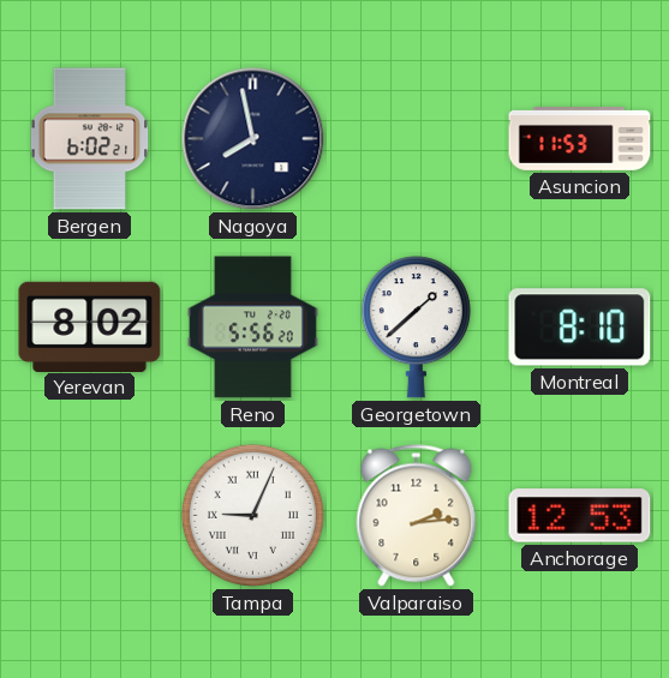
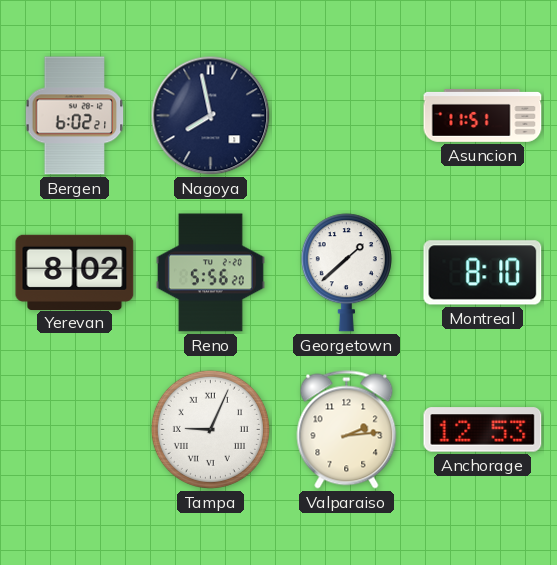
Asuncion: 11:53 -> 11:51 (483, 116)
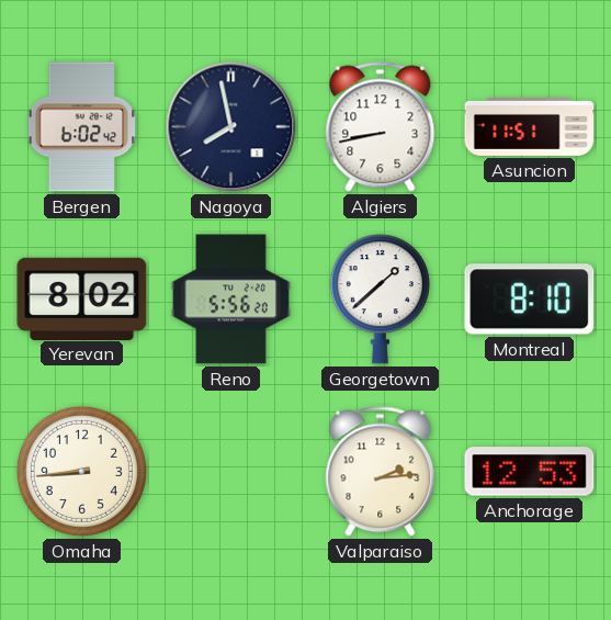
Bergen: 6:02:21 -> 6:02:42 (82, 127)
Algiers: none -> 8:43 (381, 127)
Omaha: none -> 8:44 (81, 471)
Tampa: 9:04 -> none (210, 429)
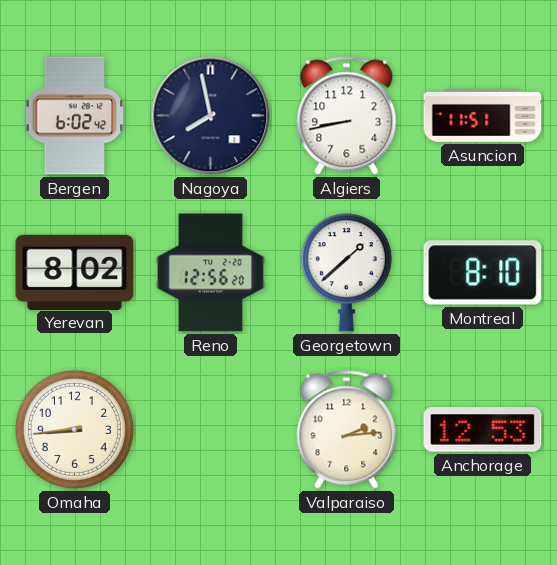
Reno: 5:56 -> 12:56 (210, 273)
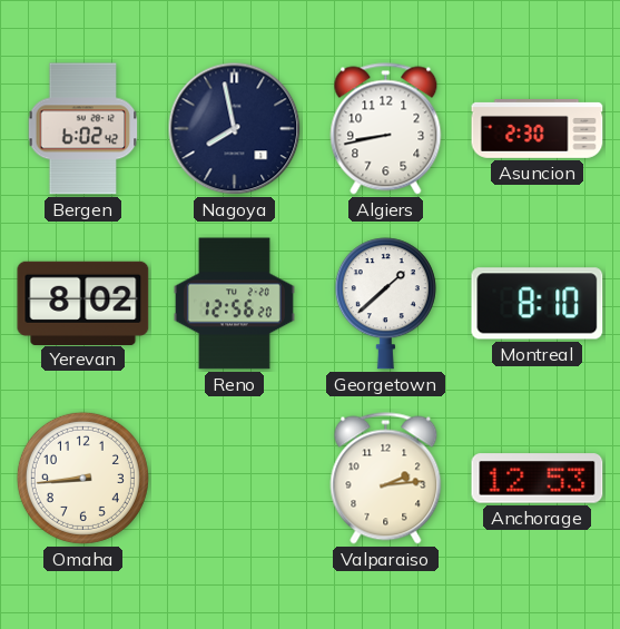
Asuncion: 11:51 -> 2:30 (538, 129)
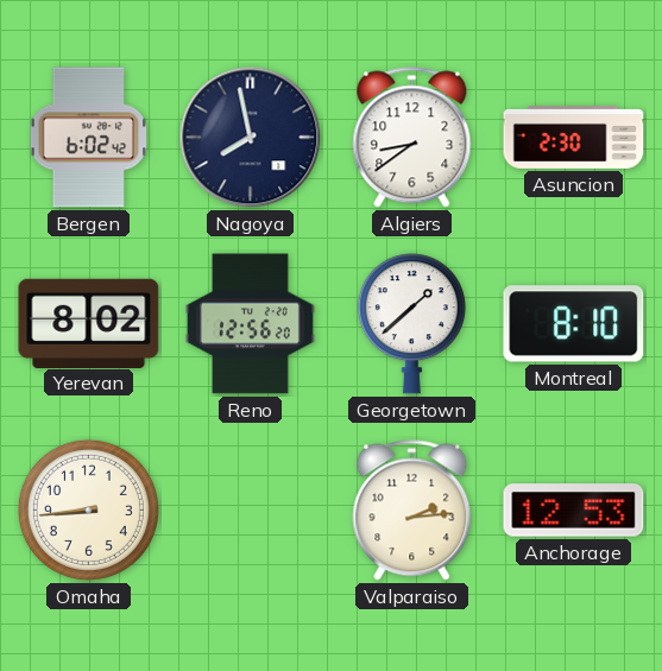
Algiers: 8:43 -> 8:39 (412, 138)
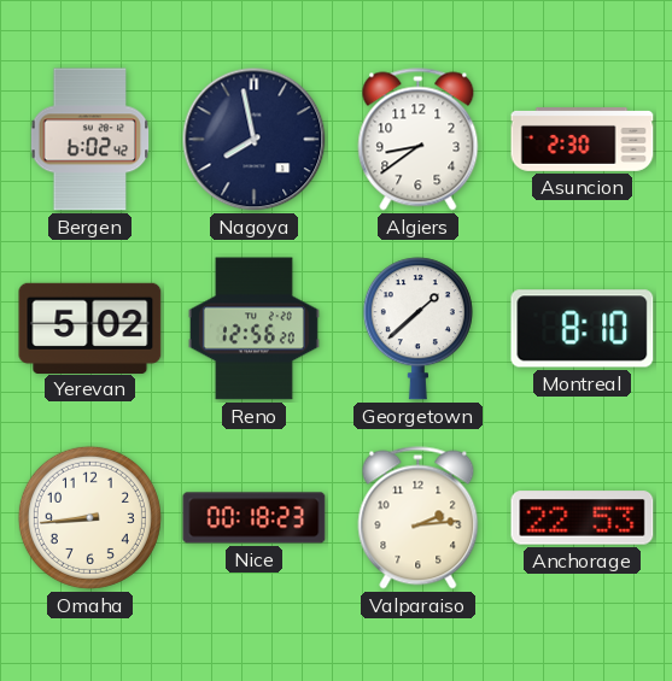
Yerevan: 8:02 -> 5:02 (90, 328)
Nice: none -> 00:18 (255, 518)
Anchorage: 12:53 -> 22:53 (583, 518)
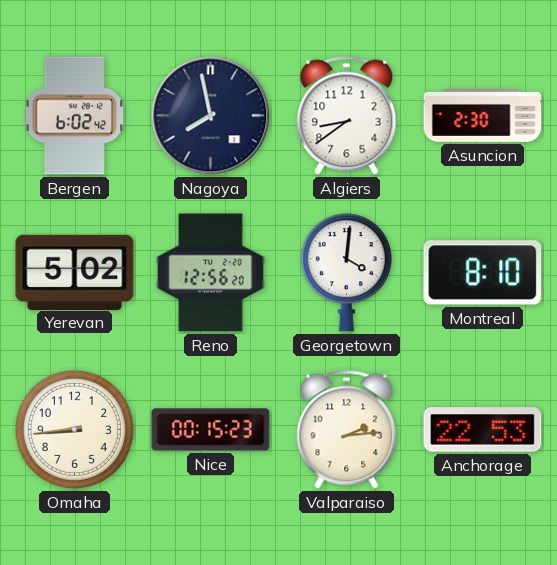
Georgetown: 1:38 -> 4:01 (346, 273)
Nice: 00:18 -> 00:15 (211, 430)
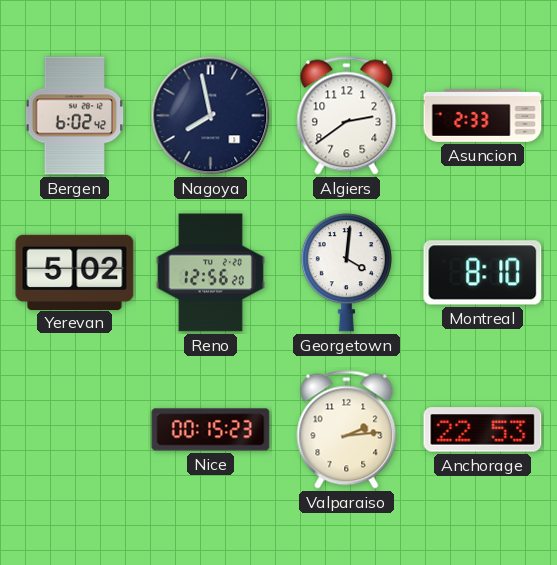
Algiers: 8:39 -> 2:39 (347, 116)
Asuncion: 2:30 -> 2:33 (483, 116)
Omaha: 8:44 -> none (74, 429)
